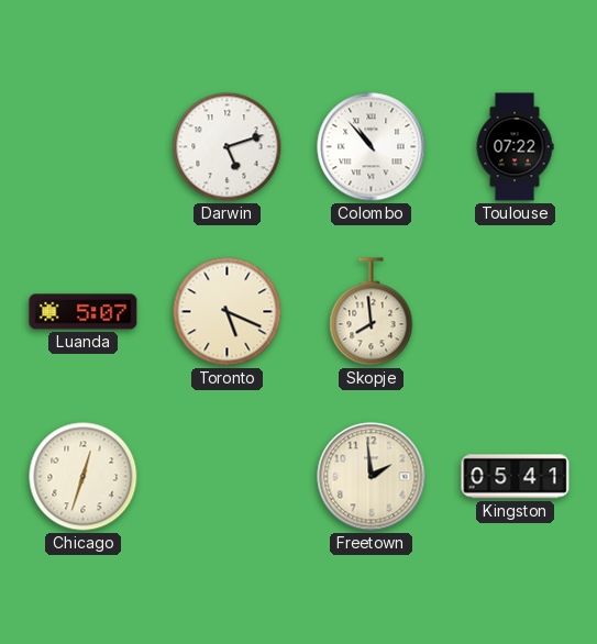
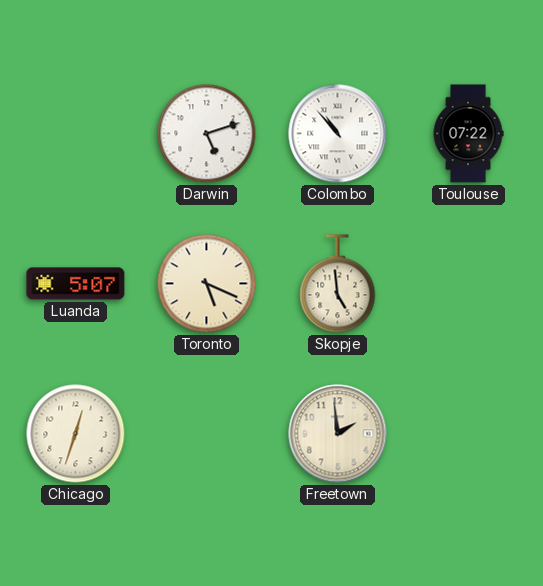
Skopje: 7:59 -> 4:59 (338, 284)
Kingston: 05:41 -> none (516, 477)
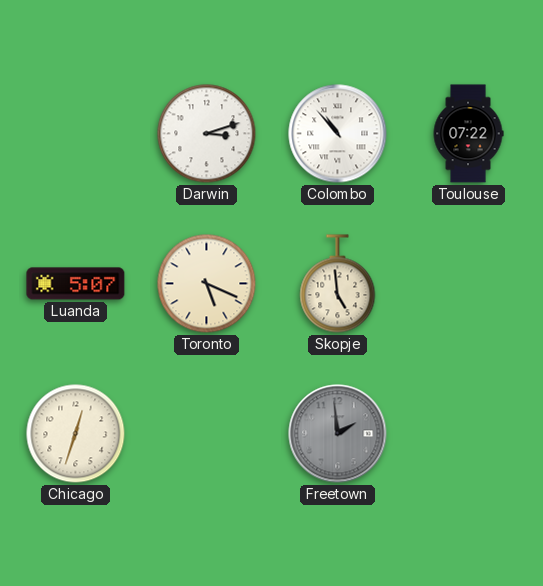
Darwin: 5:12 -> 3:12 (207, 134)
Freetown dial: cream -> grey (338, 434)
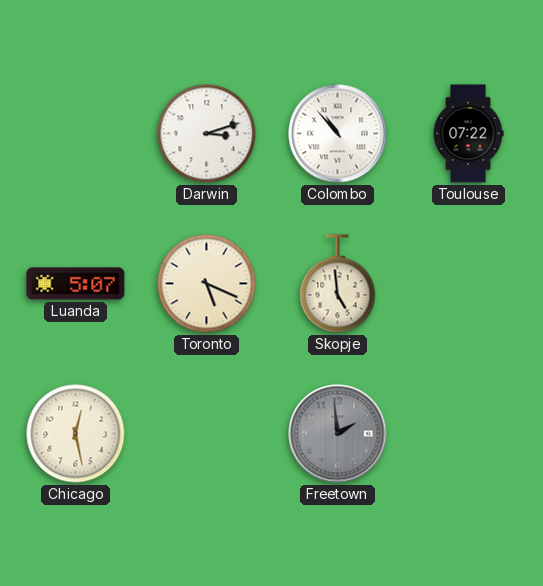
Chicago: 12:33 -> 12:28 (76, 434)
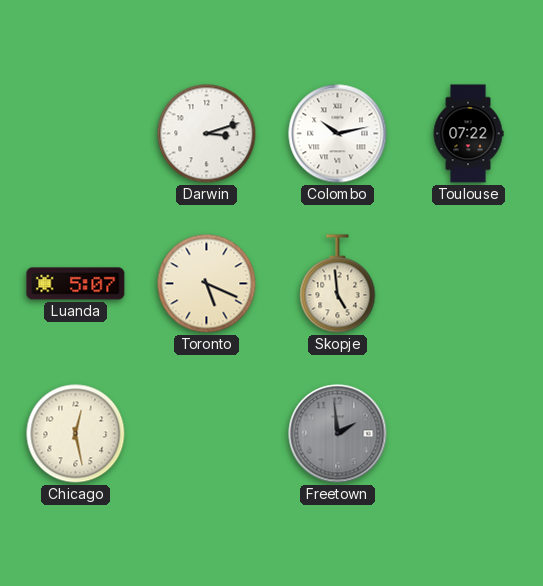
Colombo: 10:53 -> 10:13 (338, 134)
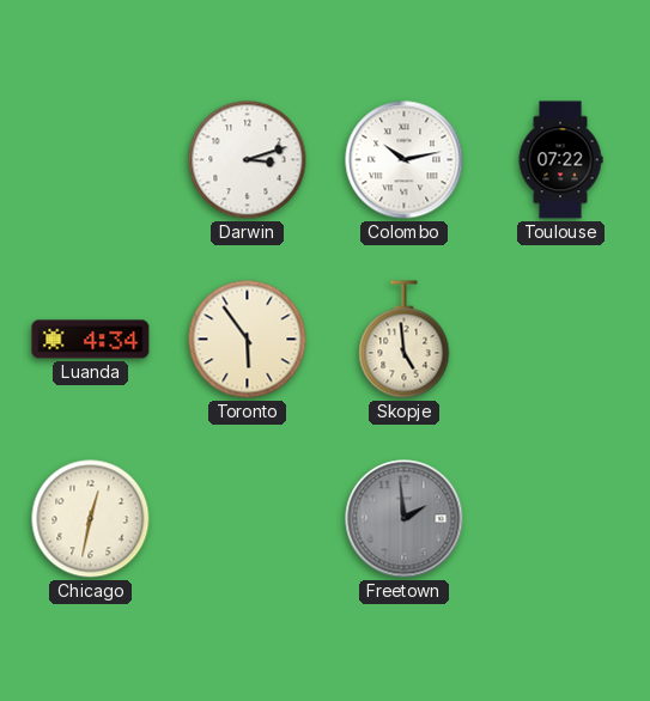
Luanda: 5:07 -> 4:34 (91, 340)
Toronto: 5:19 -> 5:54 (248, 340)
Chicago: 12:28 -> 12:32 (91, 519)
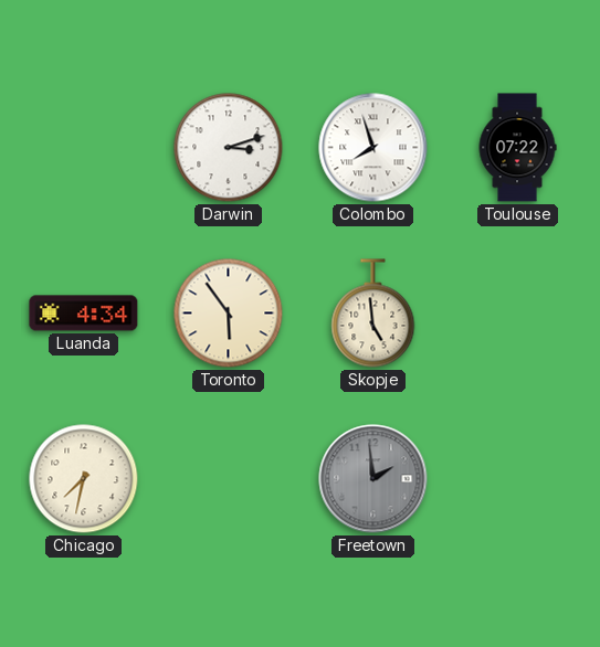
Colombo: 10:13 -> 7:57 (373, 148)
Chicago: 12:32 -> 7:32 (84, 479)
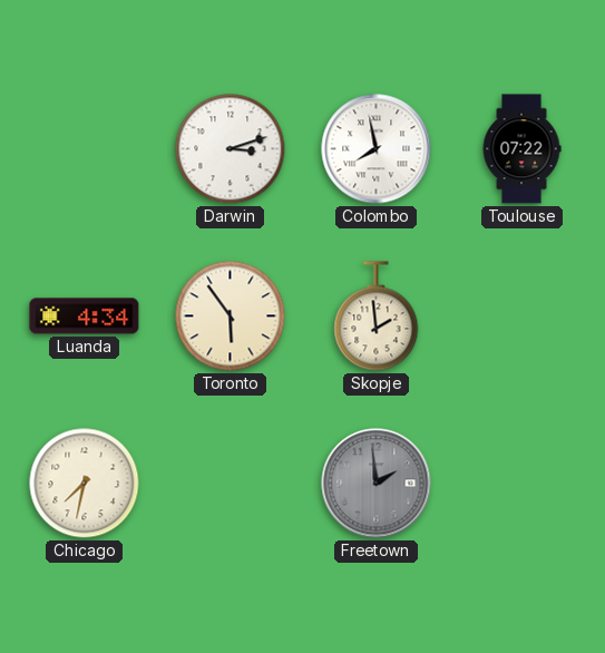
Colombo: 7:57 -> 7:58 (377, 149)
Skopje: 4:59 -> 1:59 (377, 316)
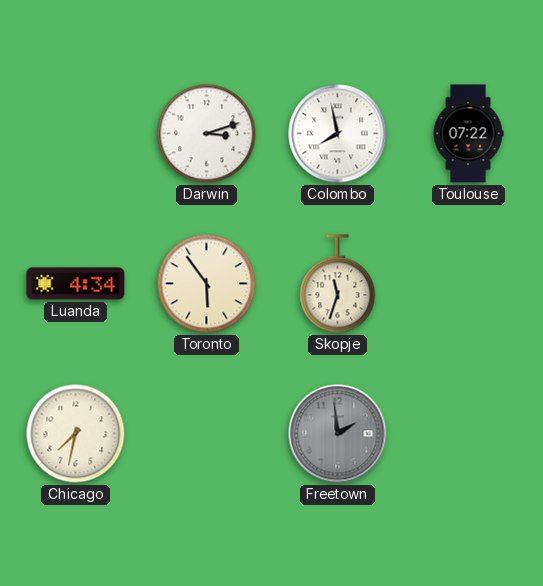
Skopje: 1:59 -> 11:33 (338, 284)
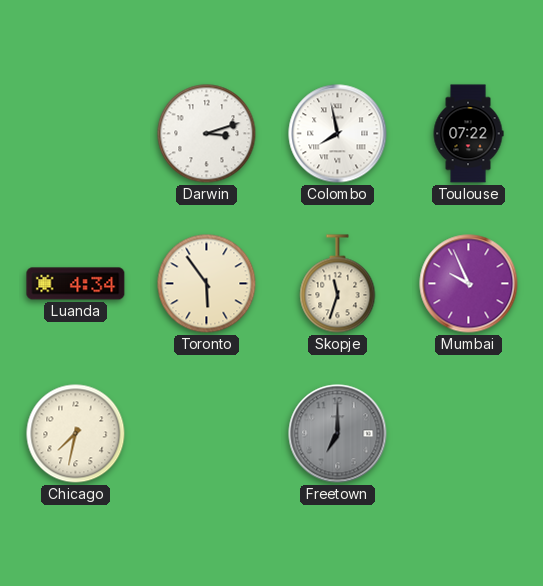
Mumbai: none -> 9:56 (469, 284)
Freetown: 1:59 -> 7:00 (338, 434)
